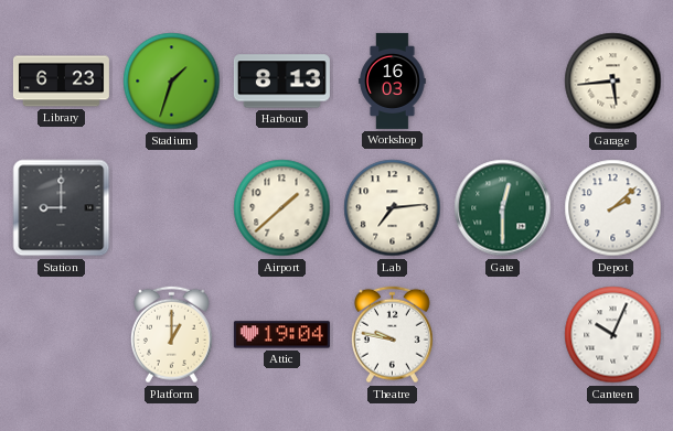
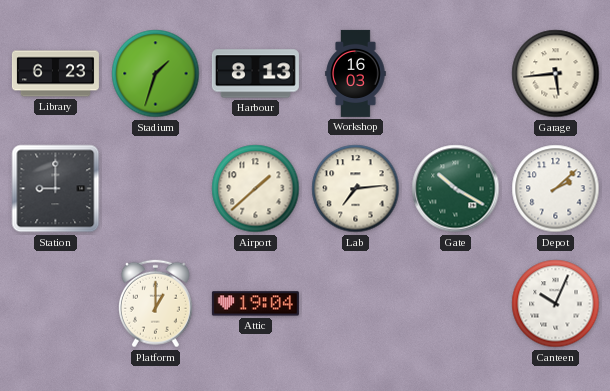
Gate: 12:30 -> 10:20 (456, 189)
Theatre: 9:47 -> none (392, 335)
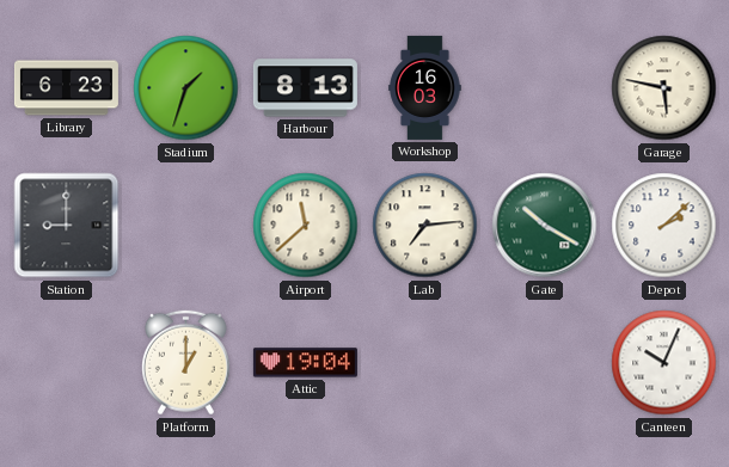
Garage: 5:44 -> 5:47 (664, 88)
Airport: 1:38 -> 11:38 (306, 226)
